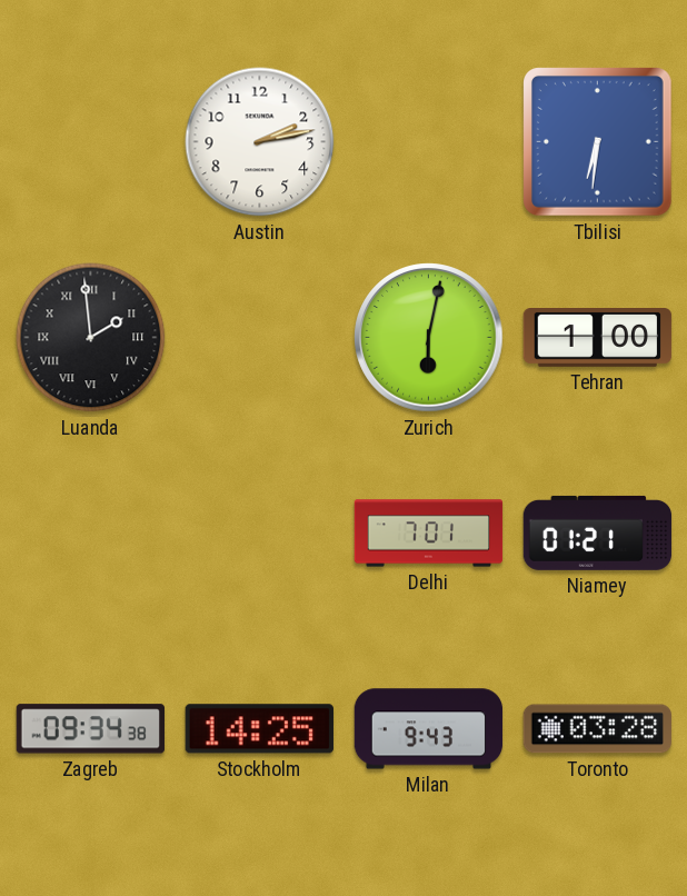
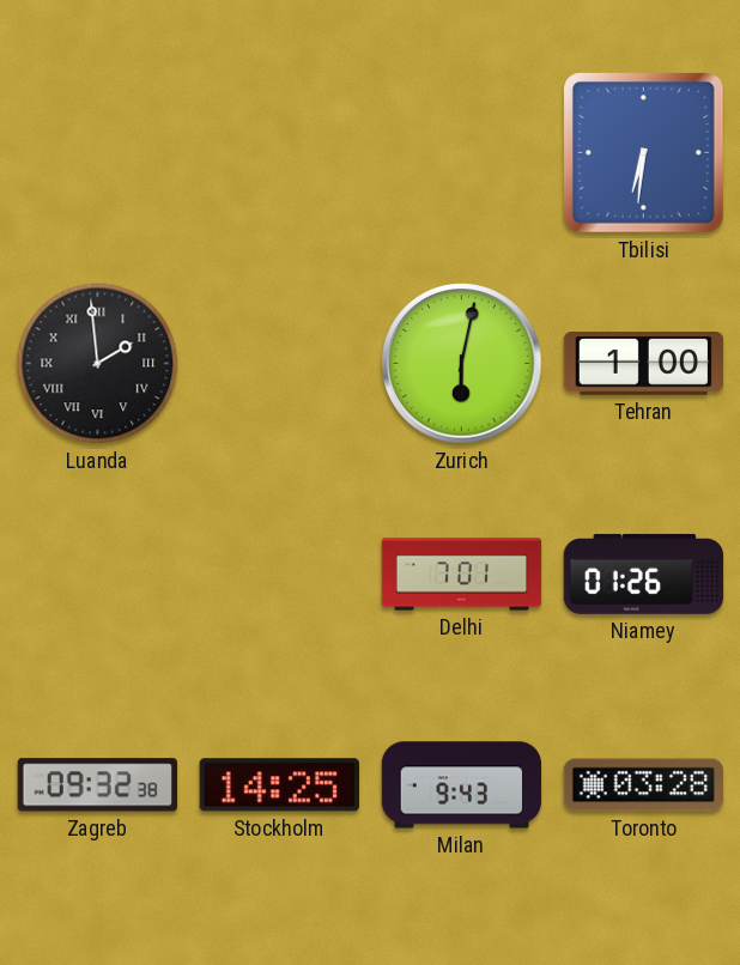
Austin: 2:13 -> none (260, 142)
Niamey: 01:21 -> 01:26 (644, 573)
Zagreb: 09:34 -> 09:32 (97, 785)
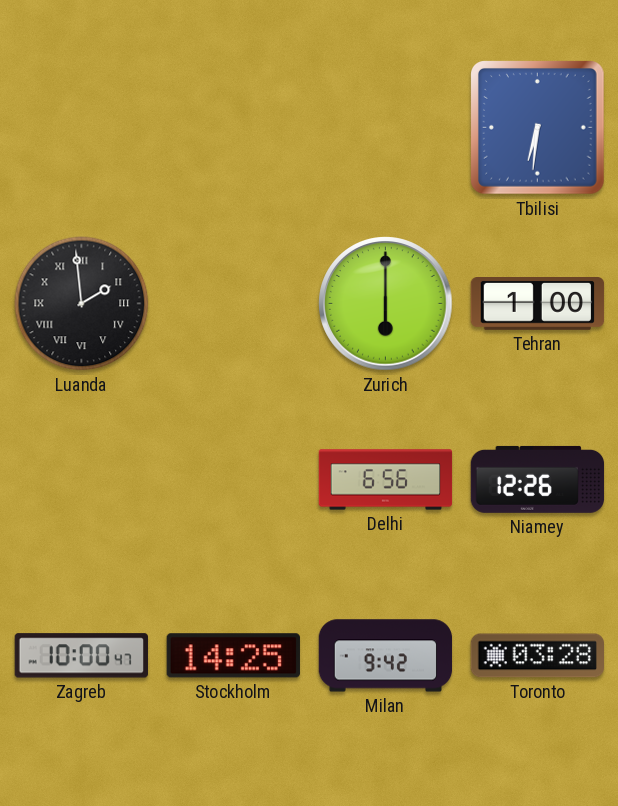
Zurich: 6:02 -> 6:00 (386, 304)
Delhi: 7:01 -> 6:56 (386, 480)
Niamey: 01:26 -> 12:26 (538, 479)
Zagreb: 09:32 -> 10:00 (81, 656)
Milan: 9:43 -> 9:42 (386, 656)
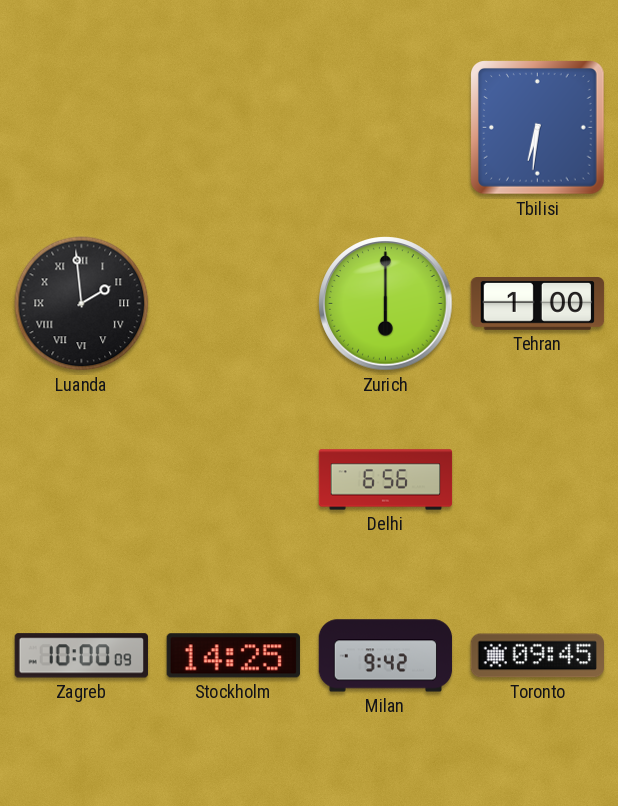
Niamey: 12:26 -> none (538, 479)
Zagreb: 10:00:47 -> 10:00:09 (81, 656)
Toronto: 03:28 -> 09:45 (537, 656)
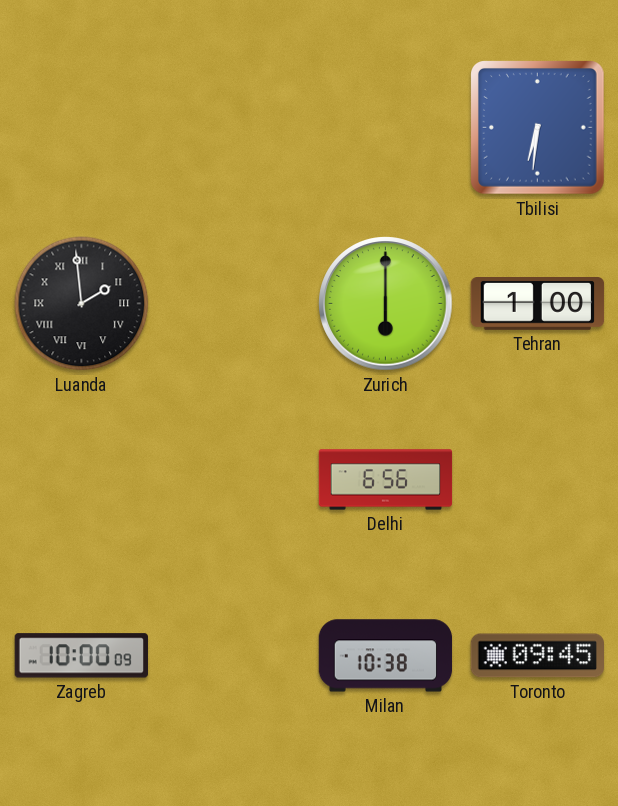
Stockholm: 14:25 -> none (233, 656)
Milan: 9:42 -> 10:38 (386, 656)
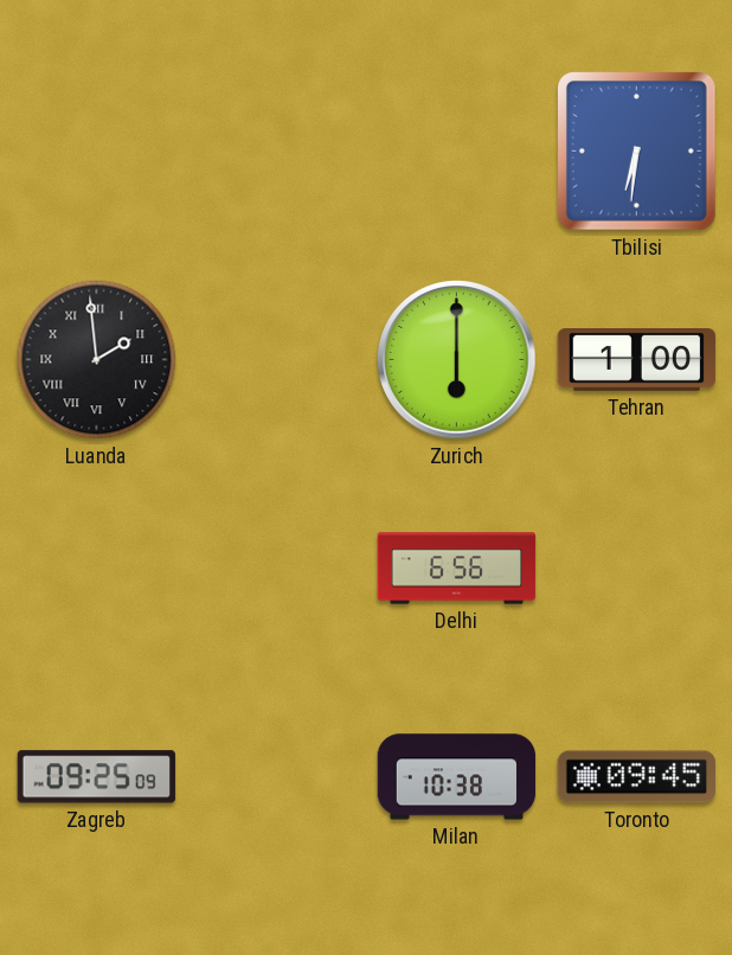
Zagreb: 10:00 -> 09:25 (96, 777)
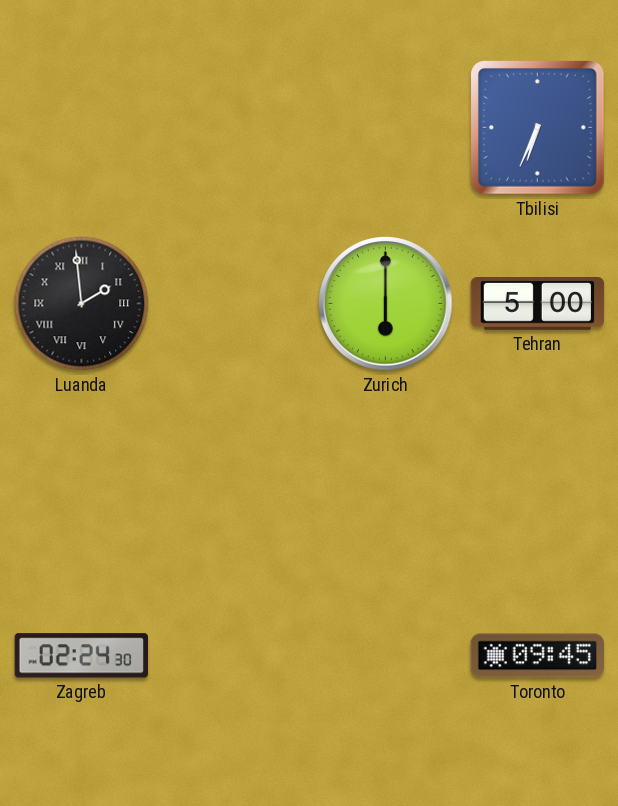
Tbilisi: 6:31 -> 6:34 (538, 128)
Tehran: 1:00 -> 5:00 (538, 304)
Delhi: 6:56 -> none (457, 569)
Zagreb: 09:25 -> 02:24 (81, 656)
Milan: 10:38 -> none (457, 777)
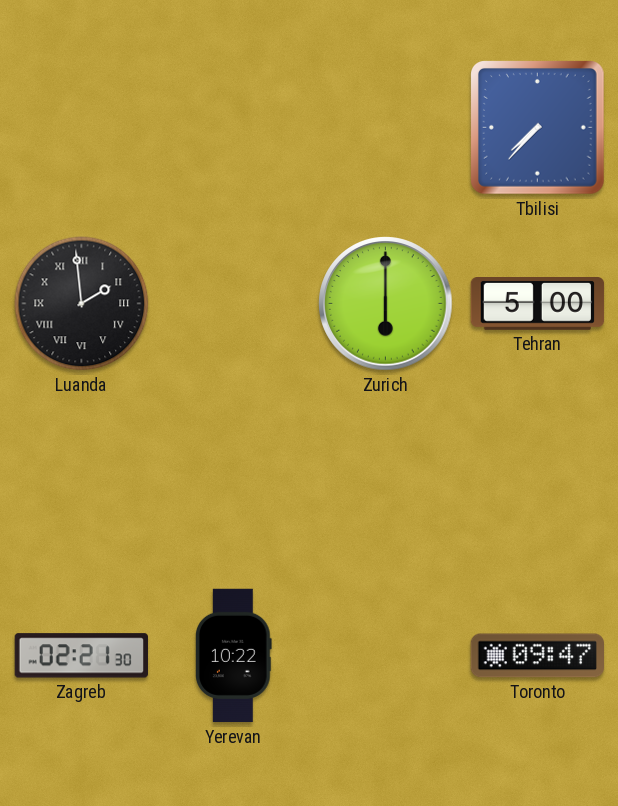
Tbilisi: 6:34 -> 7:37 (538, 128)
Zagreb: 02:24 -> 02:21 (81, 656)
Yerevan: none -> 10:22 (234, 656)
Toronto: 09:45 -> 09:47 (537, 656)
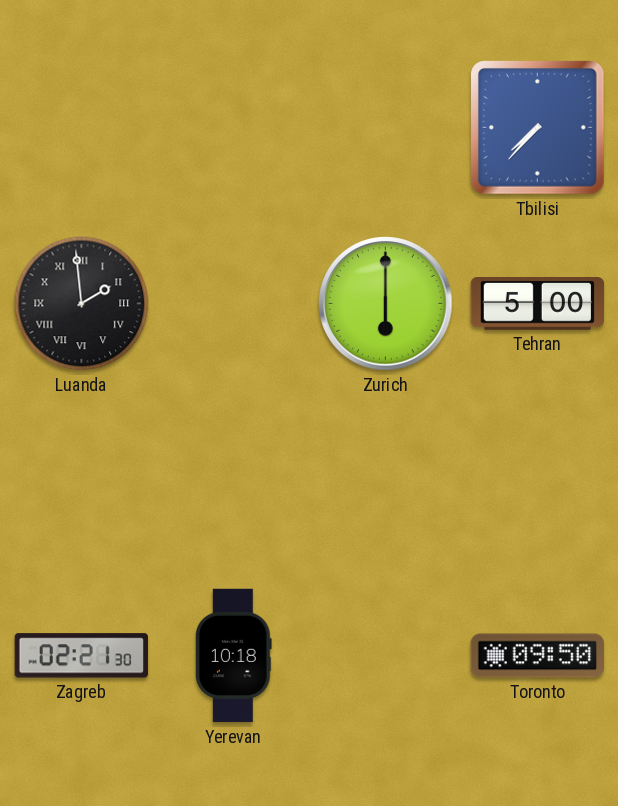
Yerevan: 10:22 -> 10:18 (234, 656)
Toronto: 09:47 -> 09:50 (537, 656)
